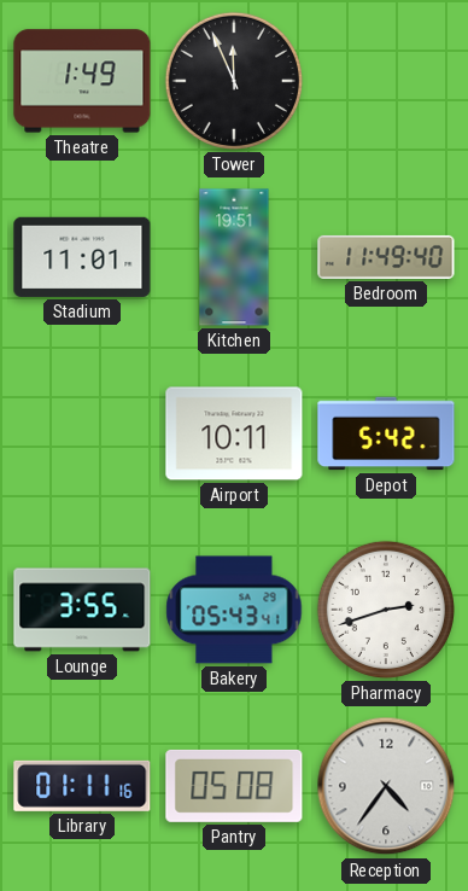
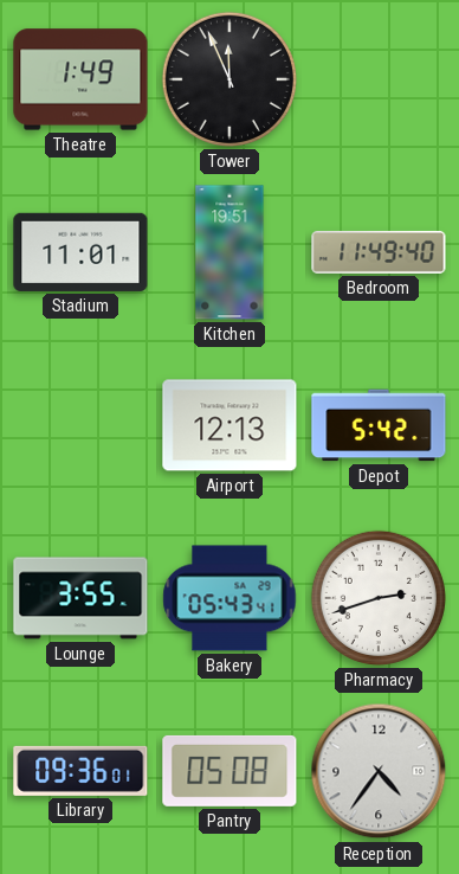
Airport: 10:11 -> 12:13 (229, 425)
Library: 01:11 -> 09:36 (80, 771)
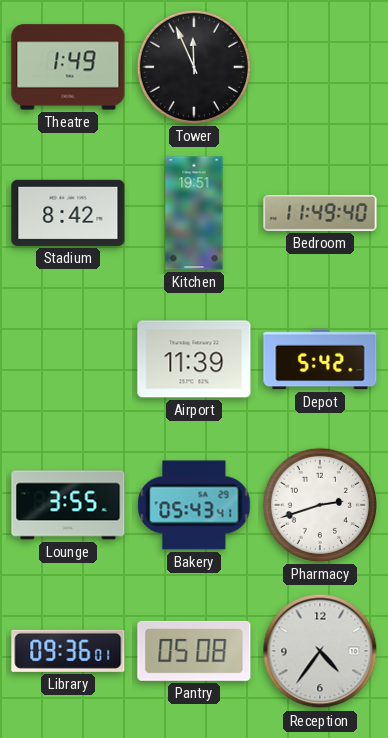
Stadium: 11:01 -> 8:42 (68, 213)
Airport: 12:13 -> 11:39 (194, 359)
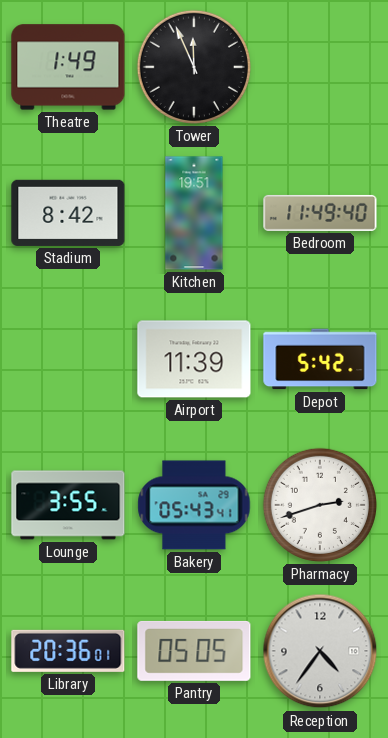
Library: 09:36 -> 20:36 (68, 651)
Pantry: 05:08 -> 05:05 (194, 651)
